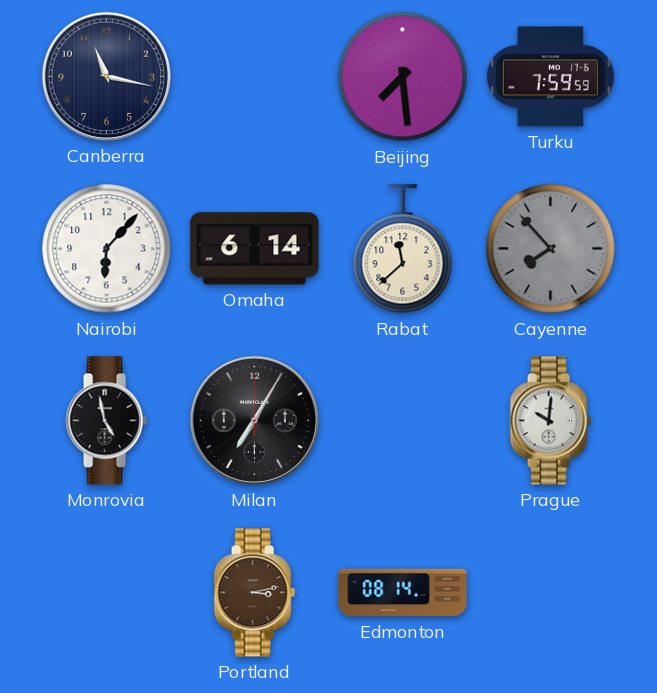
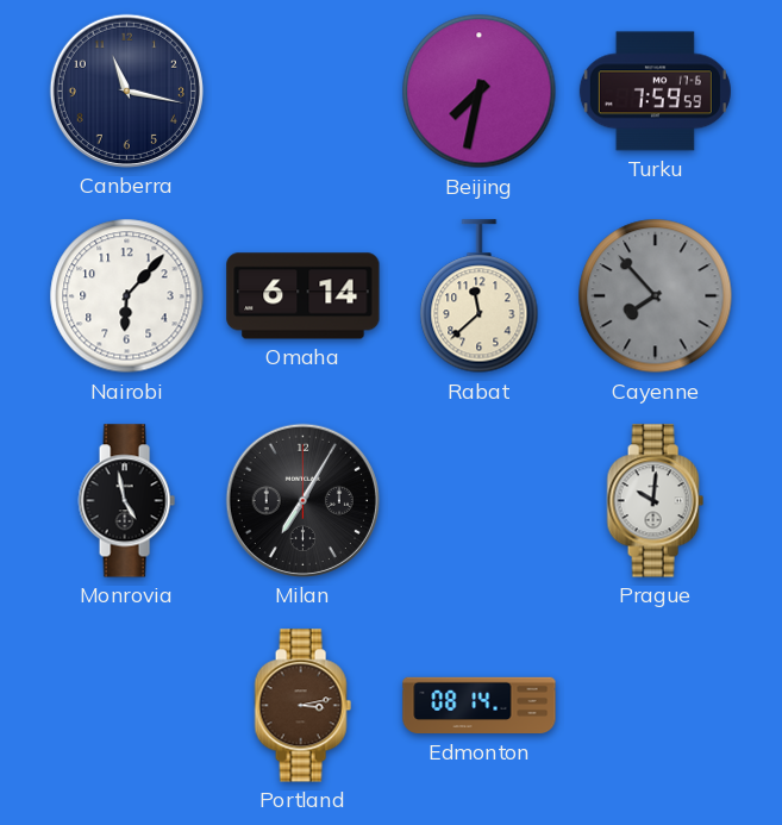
Beijing: 7:29 -> 7:32 (480, 92)
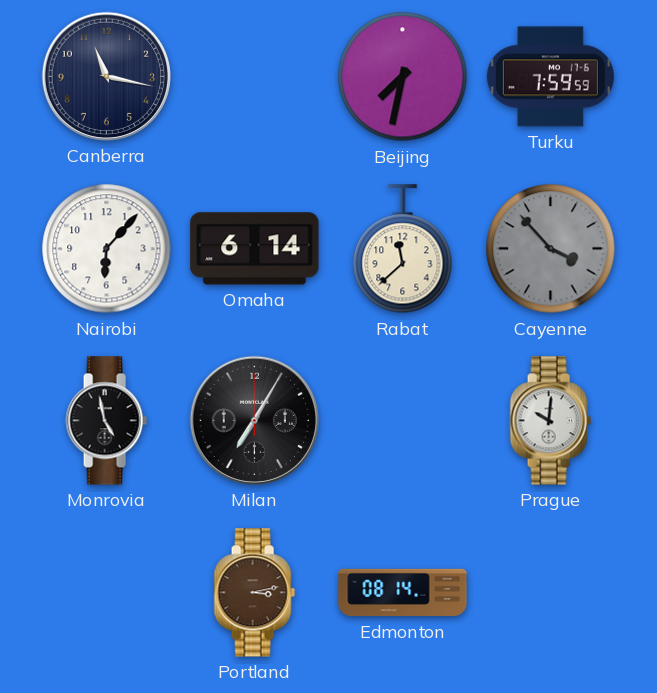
Cayenne: 7:53 -> 3:53 (551, 249)
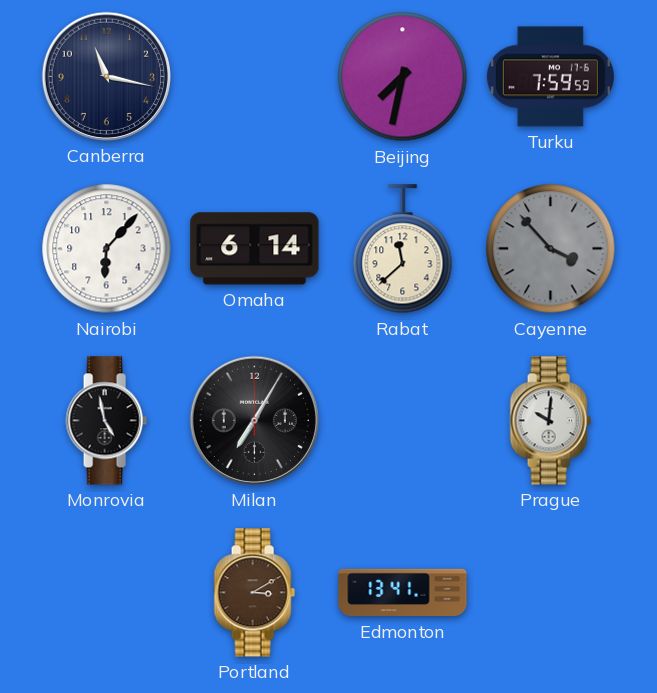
Portland: 3:13 -> 3:10 (254, 593)
Edmonton: 08:14 -> 13:41 (403, 593)
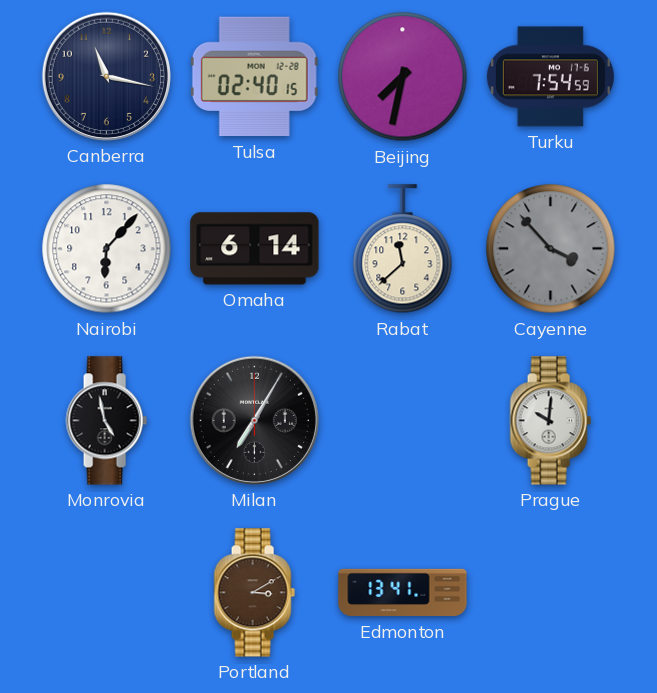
Tulsa: none -> 02:40 (254, 77)
Turku: 7:59 -> 7:54 (550, 77)
